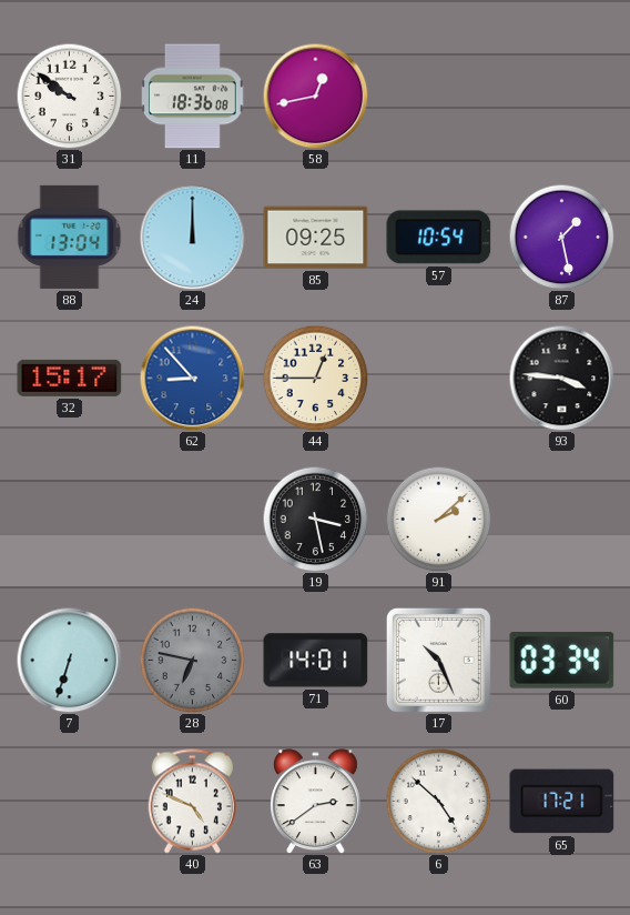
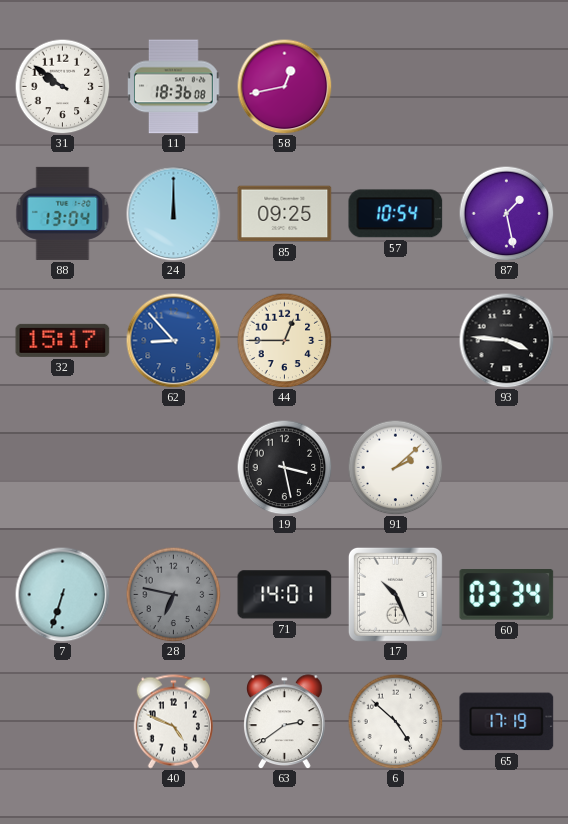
65: 17:21 -> 17:19 (507, 722)
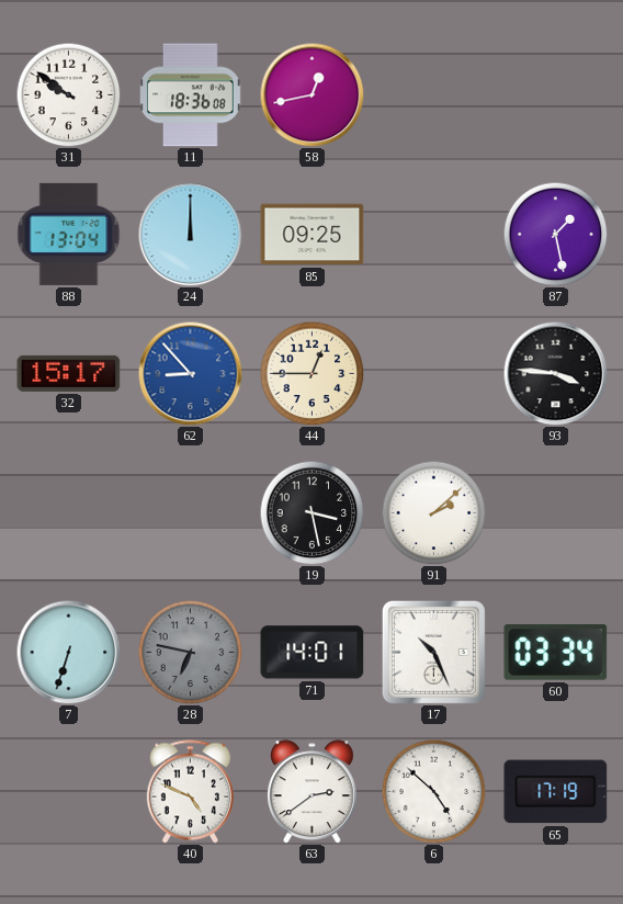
57: 10:54 -> none (396, 214)
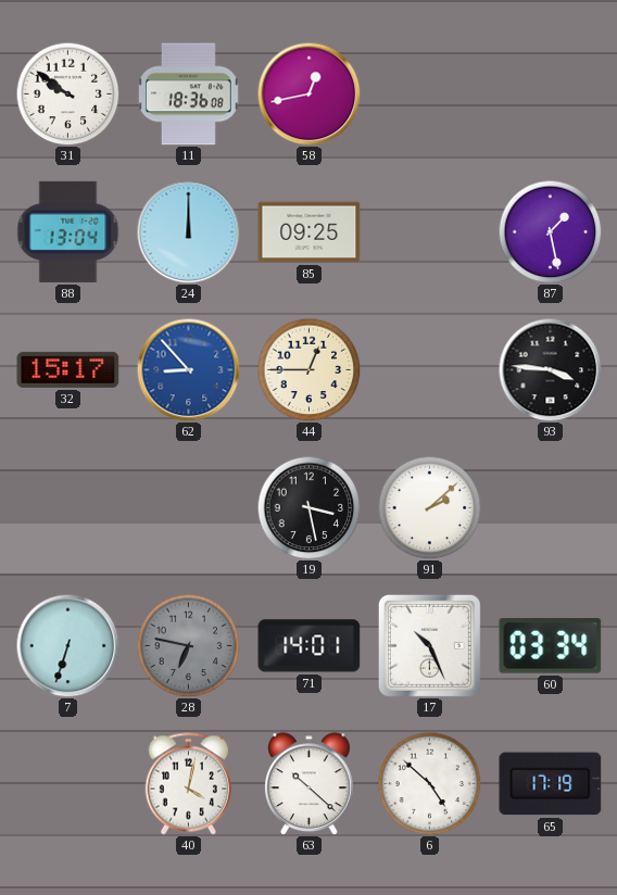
40: 4:49 -> 4:02 (188, 784)
63: 2:39 -> 10:22 (310, 784)
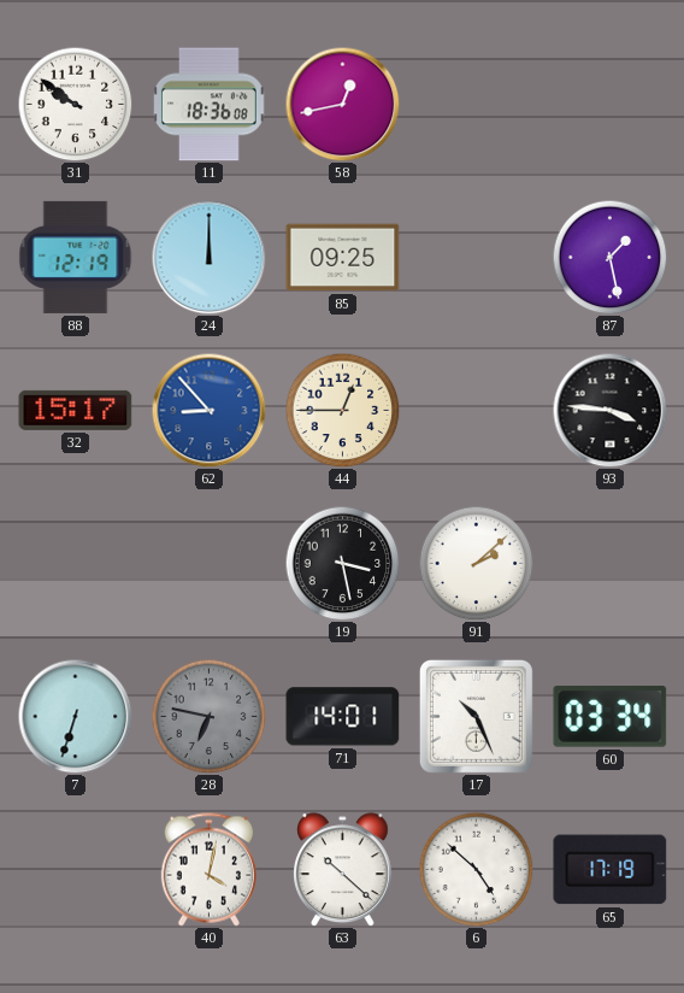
88: 13:04 -> 12:19 (76, 257)
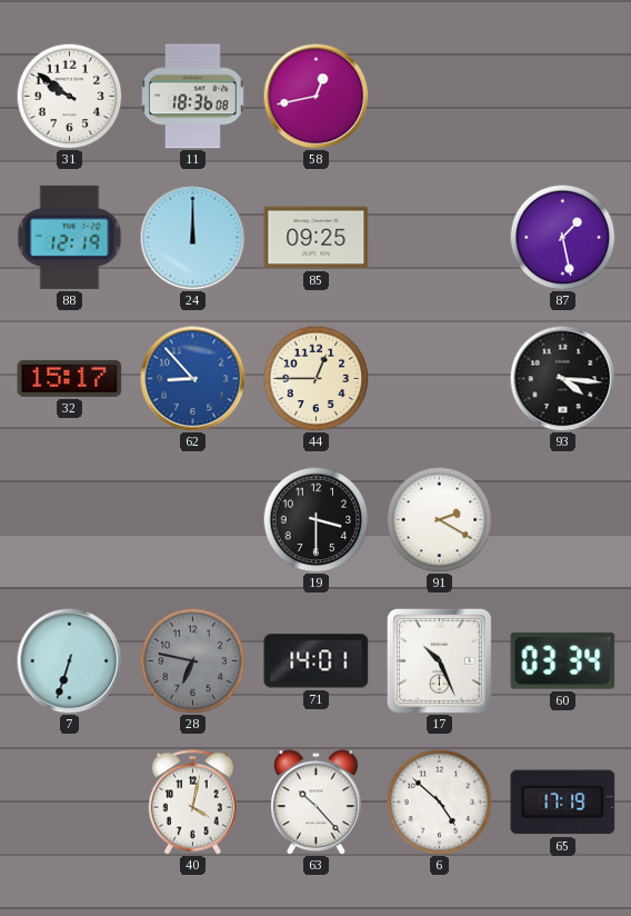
93: 3:46 -> 4:16 (562, 378)
19: 3:28 -> 3:30 (315, 519)
91: 2:08 -> 2:20 (439, 519)
63: 10:22 -> 10:23 (317, 803)
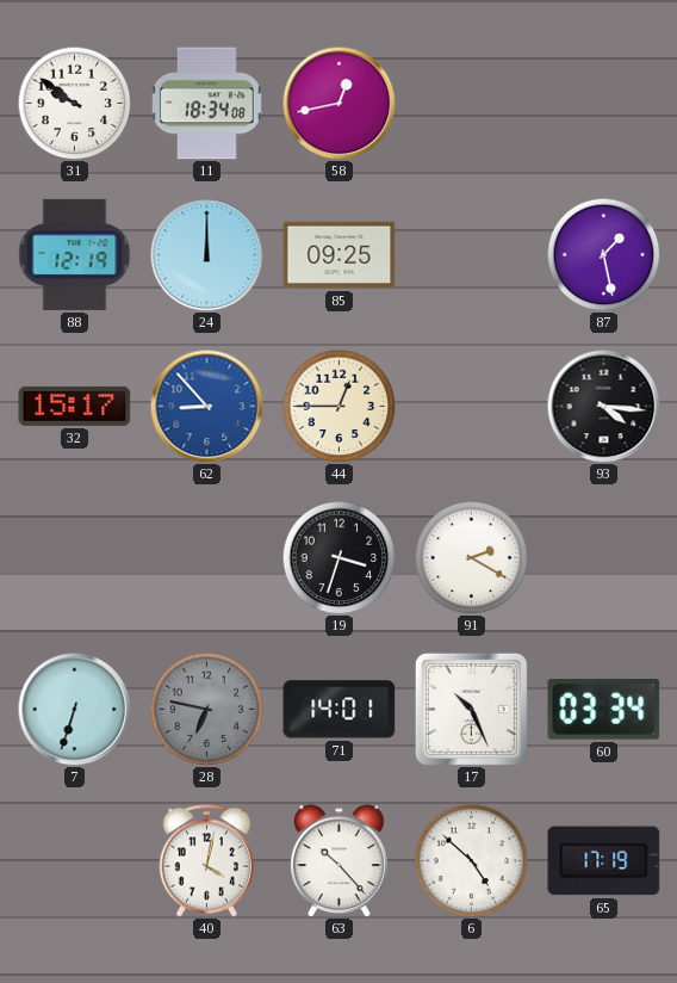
11: 18:36 -> 18:34 (207, 104)
19: 3:30 -> 3:33 (338, 557)
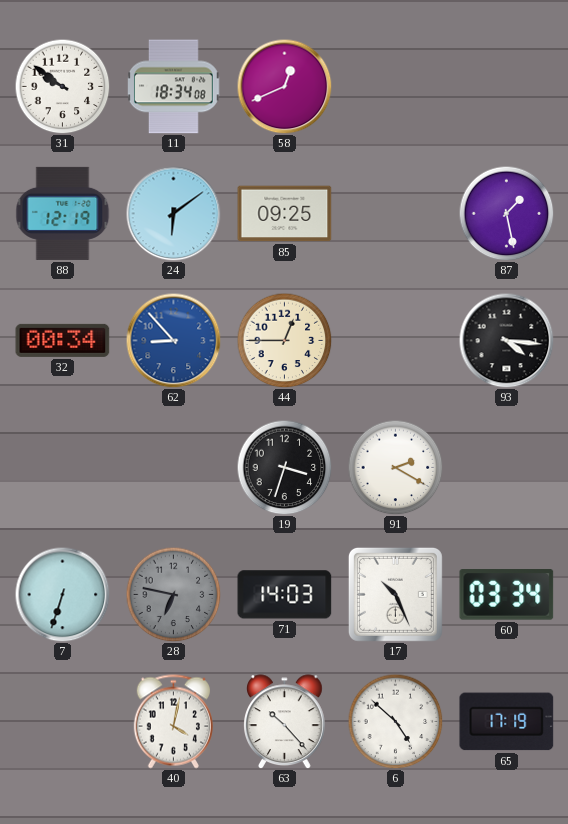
58: 12:43 -> 12:41 (284, 86)
24: 12:00 -> 6:09 (173, 213)
32: 15:17 -> 00:34 (63, 340)
71: 14:01 -> 14:03 (285, 595)
